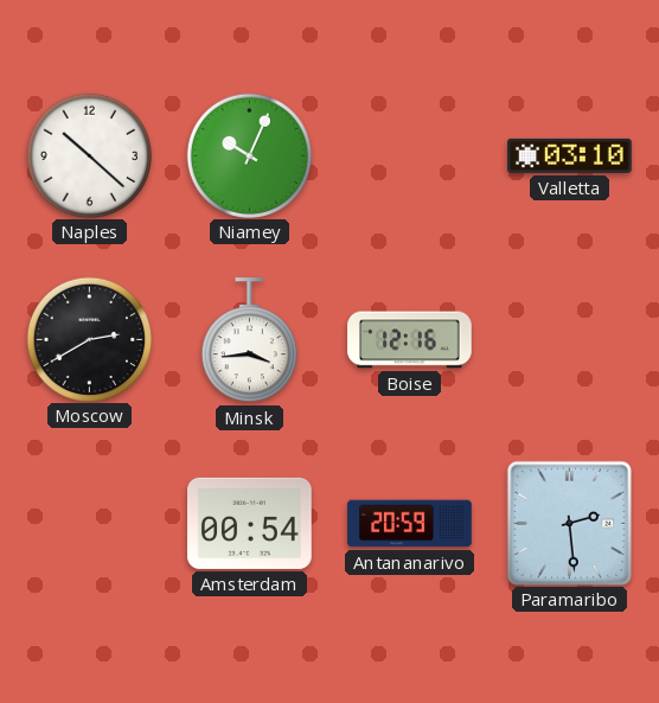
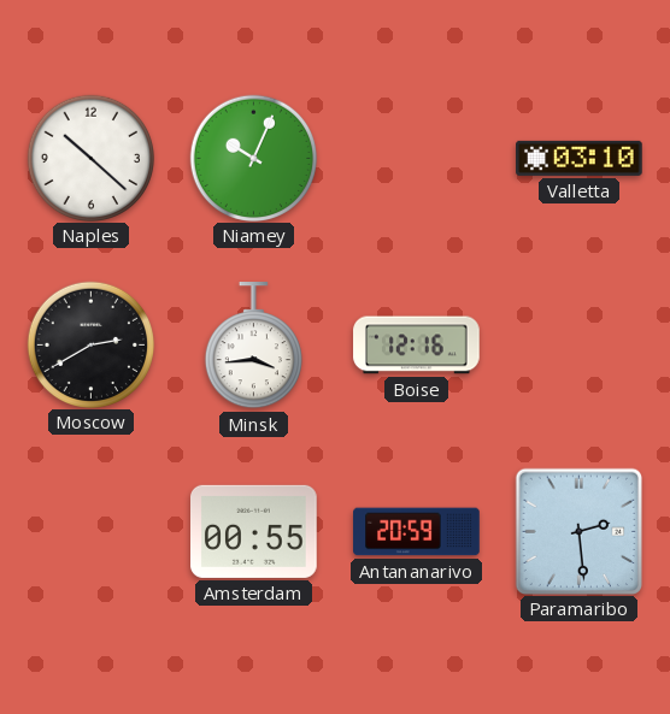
Amsterdam: 00:54 -> 00:55 (254, 531)
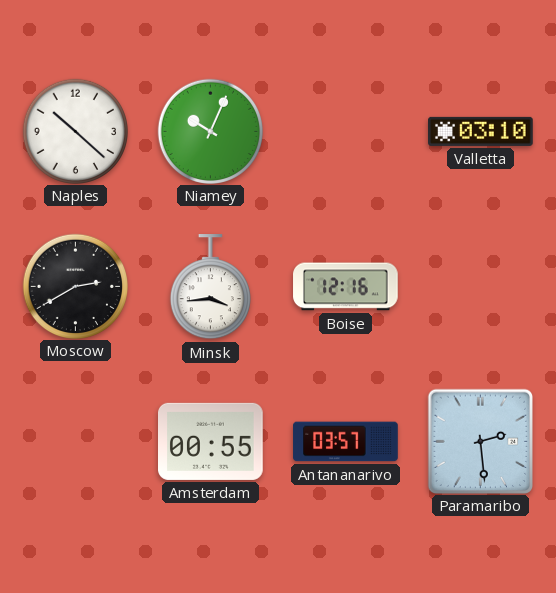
Antananarivo: 20:59 -> 03:57 (346, 442)
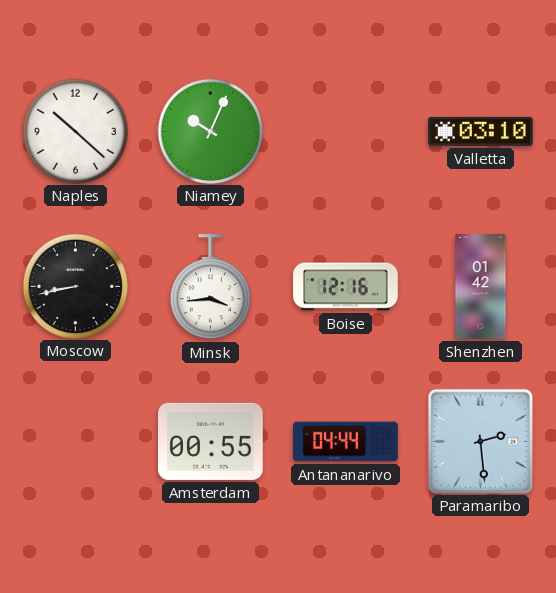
Moscow: 2:40 -> 8:43 (75, 286)
Shenzhen: none -> 01:42 (481, 287)
Antananarivo: 03:57 -> 04:44 (346, 442)
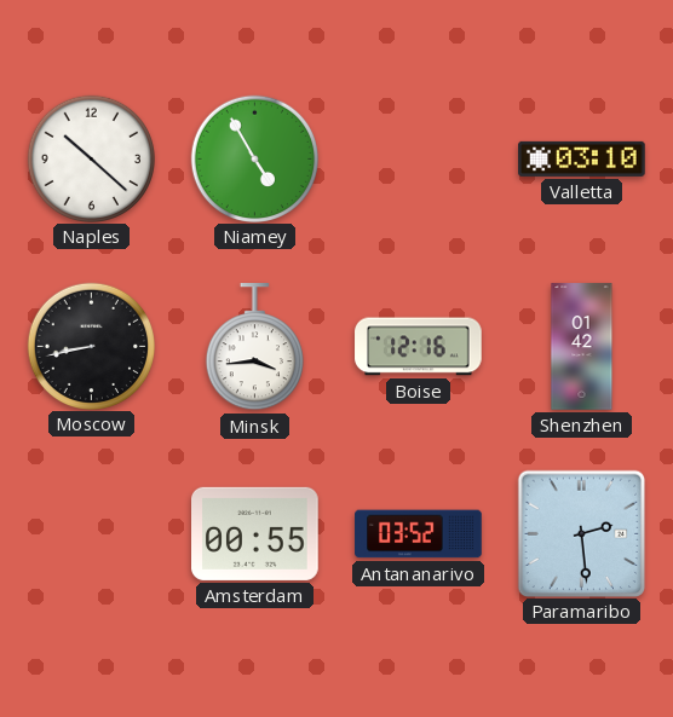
Niamey: 10:04 -> 4:55 (254, 158)
Antananarivo: 04:44 -> 03:52 (419, 534)
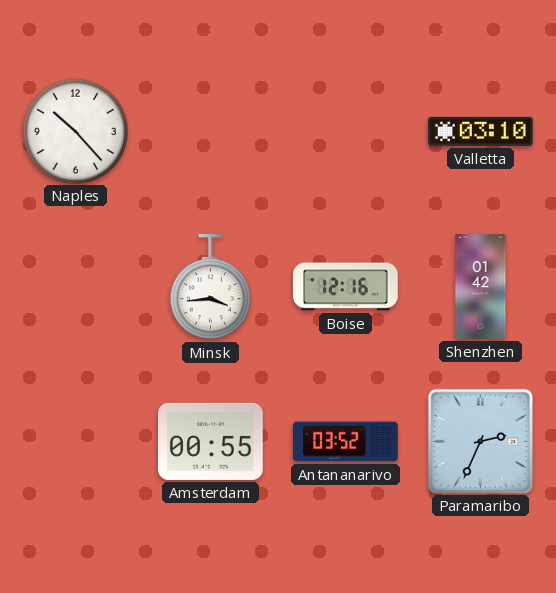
Naples: 10:22 -> 10:23 (75, 131)
Niamey: 4:55 -> none (254, 158)
Moscow: 8:43 -> none (91, 346)
Paramaribo: 2:29 -> 2:34 (480, 441)
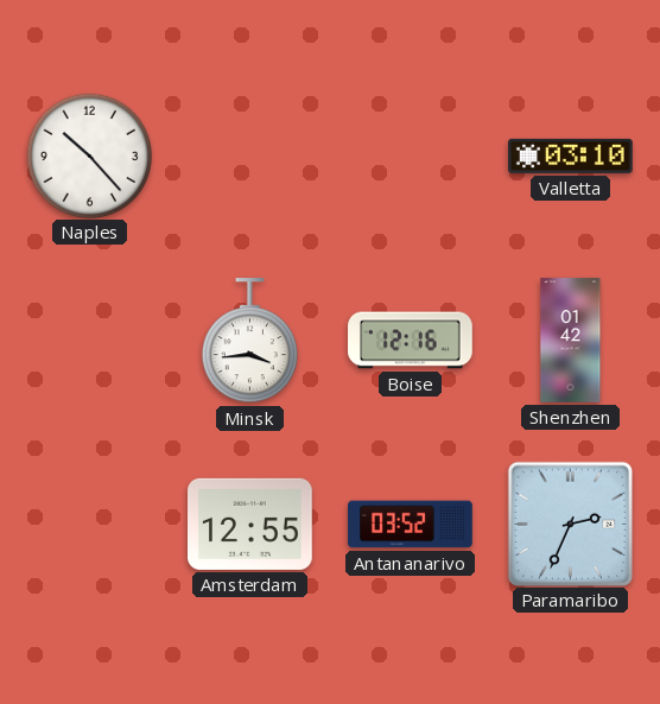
Amsterdam: 00:55 -> 12:55 (250, 524)
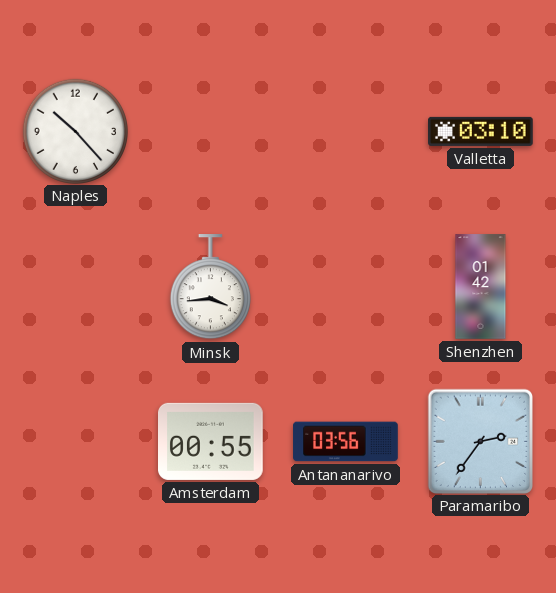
Boise: 12:16 -> none (411, 341)
Amsterdam: 12:55 -> 00:55 (211, 441)
Antananarivo: 03:52 -> 03:56 (346, 442)
Paramaribo: 2:34 -> 2:36 (480, 441)
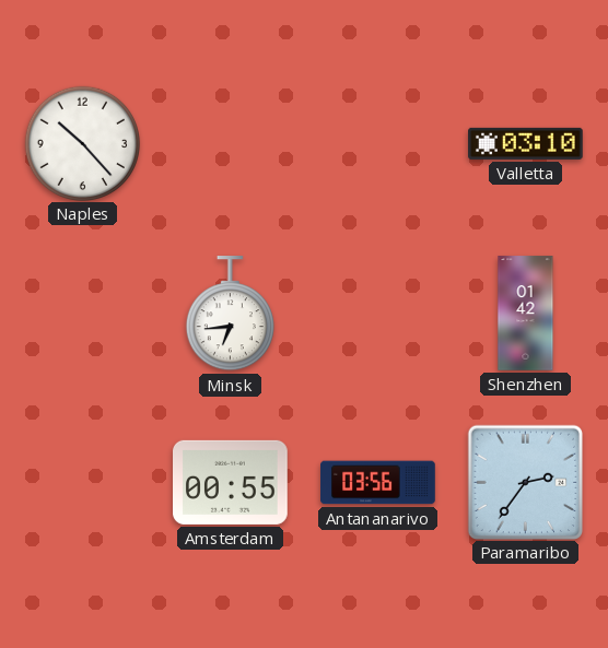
Minsk: 3:44 -> 6:44 (230, 314)
